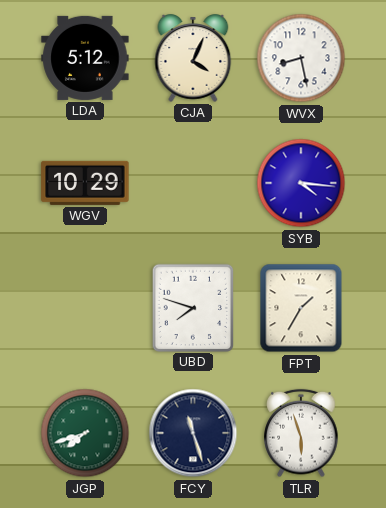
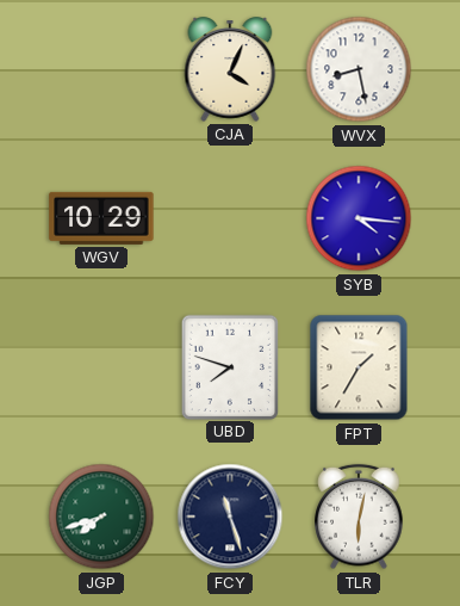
LDA: 5:12 -> none (85, 58)
TLR: 5:57 -> 6:02 (359, 517)
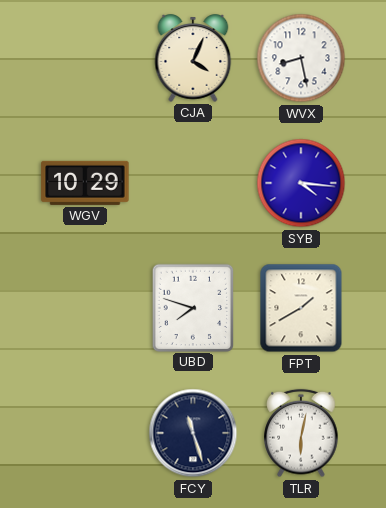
FPT: 1:35 -> 1:40 (301, 308)
JGP: 7:42 -> none (101, 517)
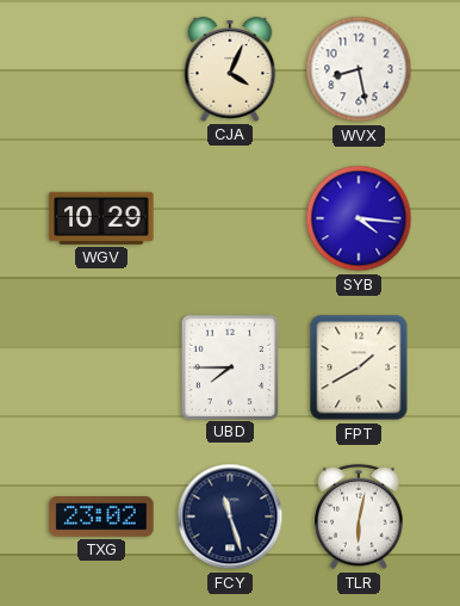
UBD: 7:48 -> 7:45 (229, 366)
TXG: none -> 23:02 (101, 517)
